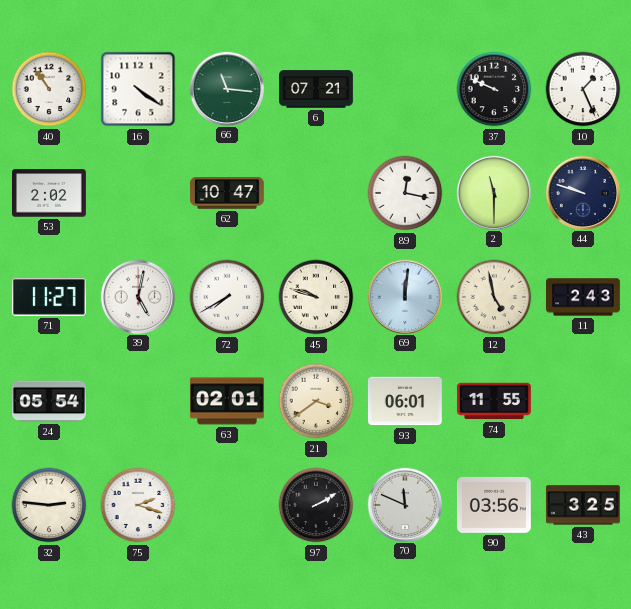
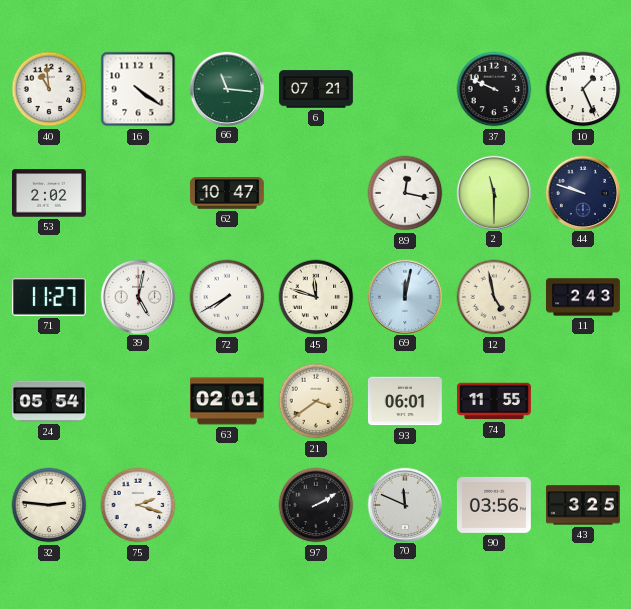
40: 10:54 -> 10:59 (49, 89)
45: 9:48 -> 11:48 (316, 297)
69: 12:01 -> 12:02 (404, 296)
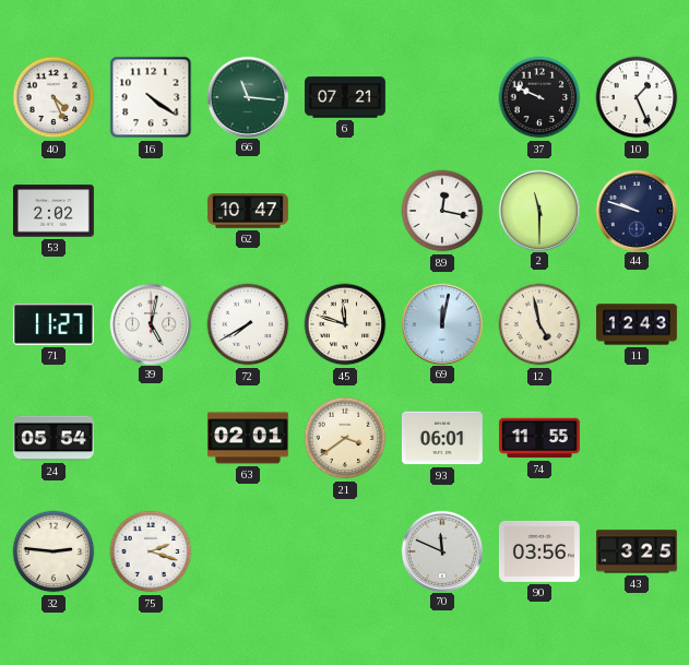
40: 10:59 -> 4:26 (54, 97)
11: 2:43 -> 12:43 (638, 324)
97: 2:10 -> none (316, 505)
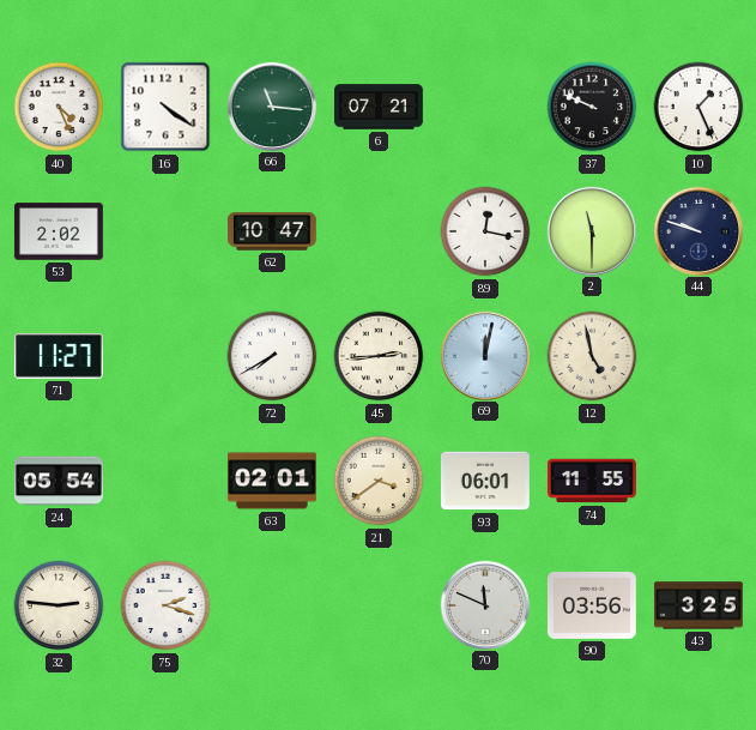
39: 5:02 -> none (150, 323)
45: 11:48 -> 2:44 (379, 356)
11: 12:43 -> none (638, 324)
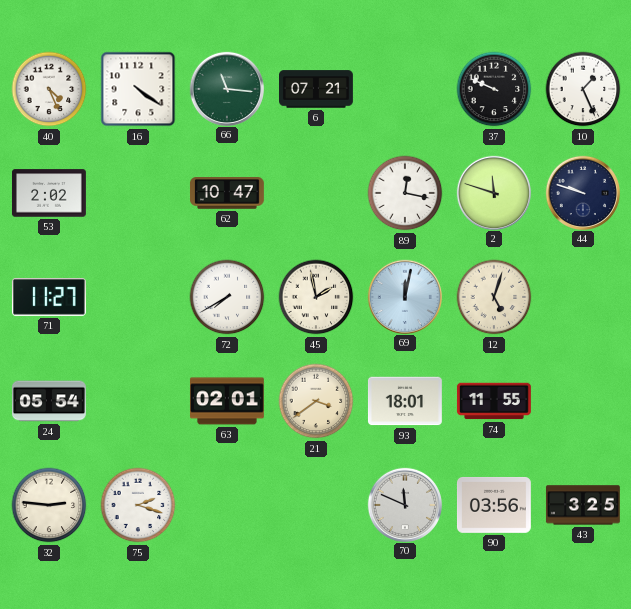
2: 11:30 -> 11:48 (493, 192)
45: 2:44 -> 1:58 (316, 297)
12: 4:58 -> 5:03 (494, 297)
93: 06:01 -> 18:01 (405, 401)
